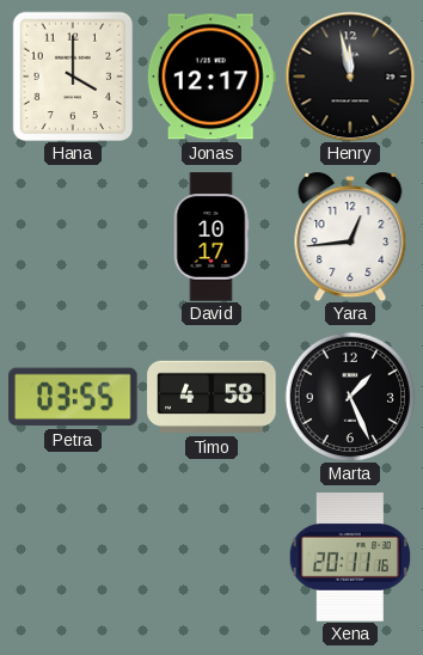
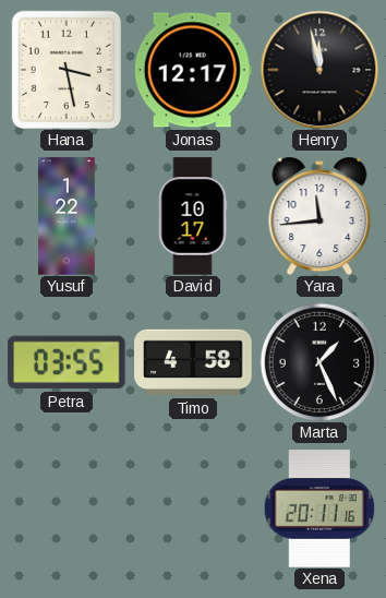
Hana: 4:00 -> 3:28 (67, 70)
Yusuf: none -> 1:22 (67, 216)
Yara: 12:44 -> 11:44 (319, 216)
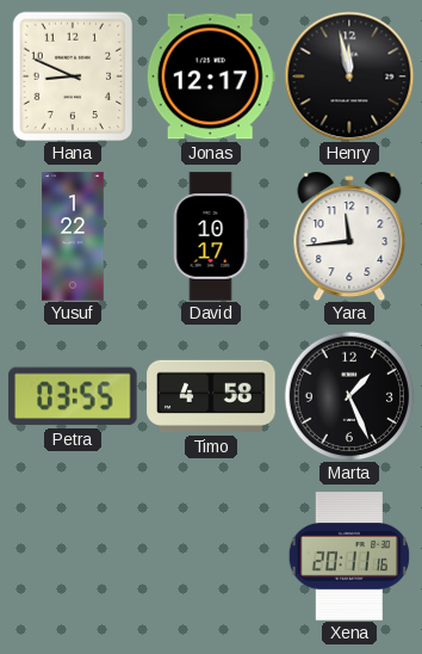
Hana: 3:28 -> 8:49 (73, 76)
